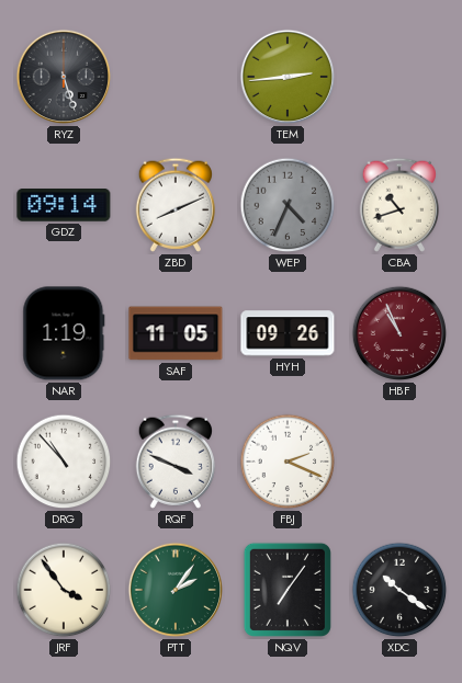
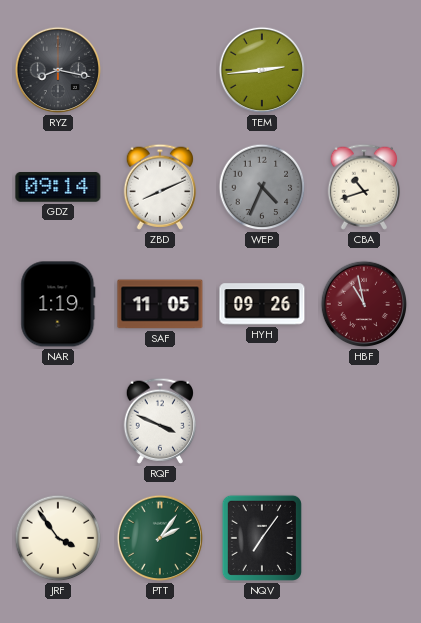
RYZ: 5:27 -> 8:17 (58, 70)
HBF: 10:56 -> 10:58 (364, 304)
DRG: 10:53 -> none (64, 462)
FBJ: 2:19 -> none (288, 462)
XDC: 10:21 -> none (399, 590)
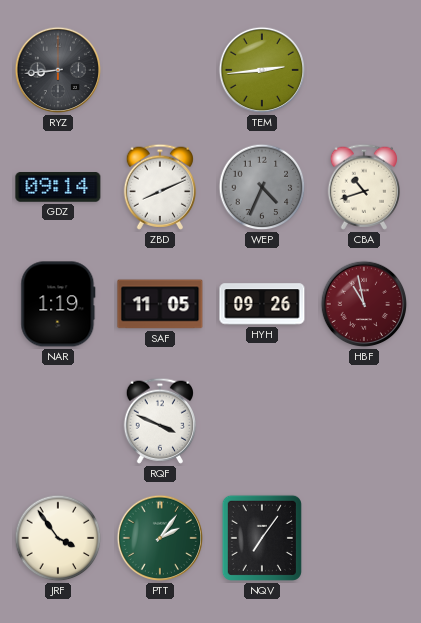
RYZ: 8:17 -> 8:44 (58, 70)
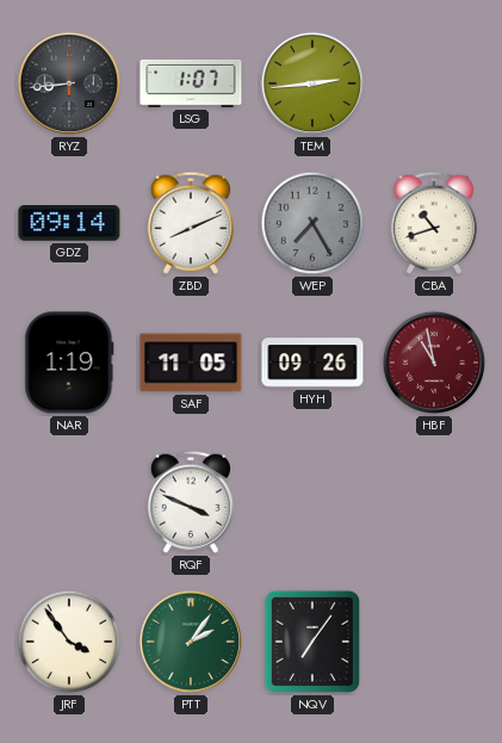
LSG: none -> 1:07 (191, 83)
WEP: 4:34 -> 7:25 (312, 223)
